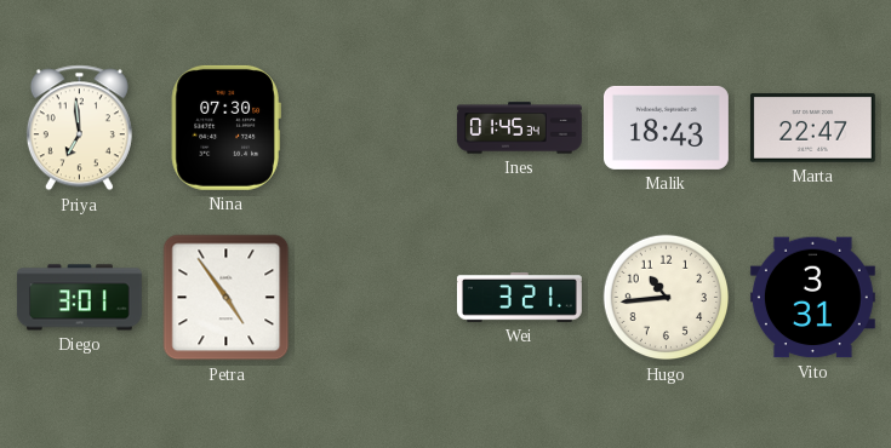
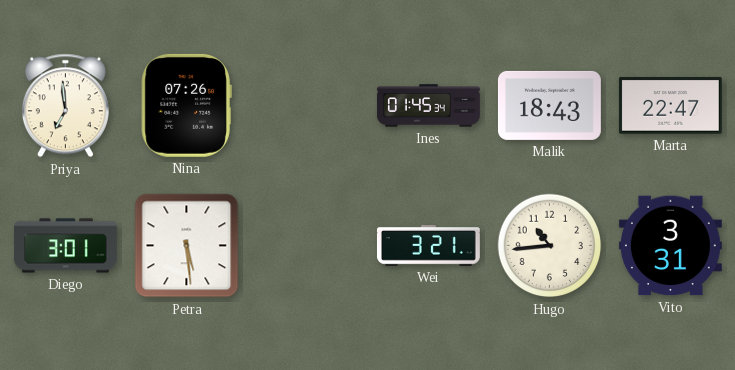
Nina: 07:30 -> 07:26 (186, 105)
Petra: 4:54 -> 5:29 (187, 246)
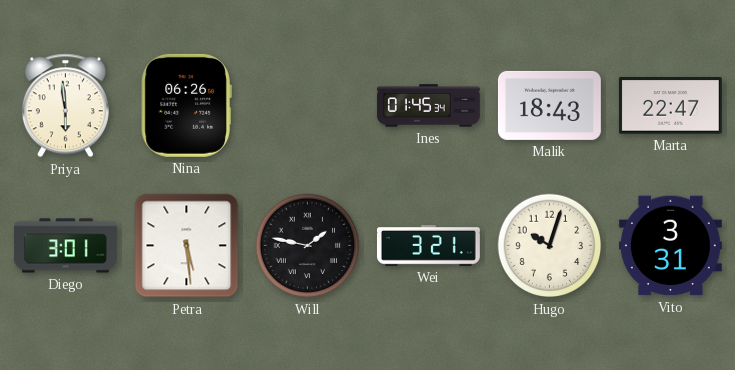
Priya: 6:59 -> 5:59 (65, 106)
Nina: 07:26 -> 06:26 (186, 105)
Will: none -> 1:47 (308, 246)
Hugo: 10:44 -> 10:03 (550, 246)
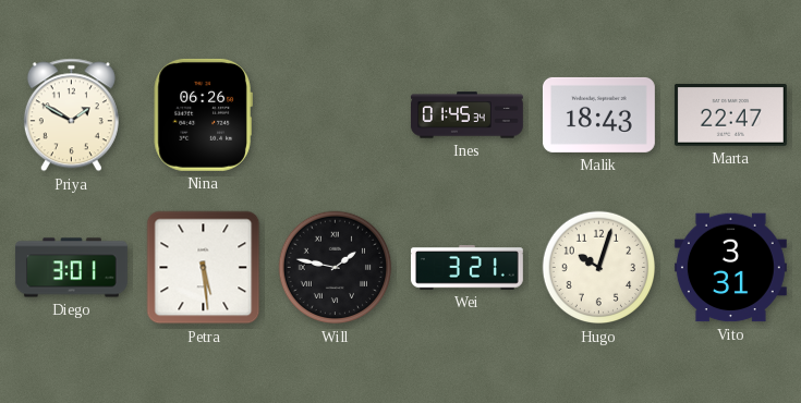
Priya: 5:59 -> 1:50 (71, 115)
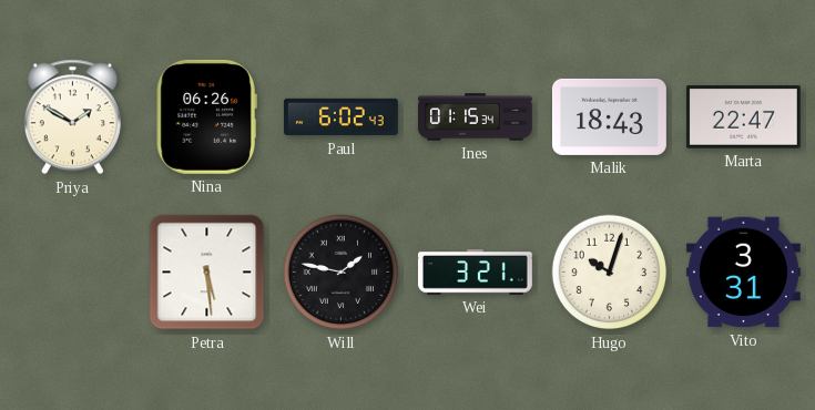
Paul: none -> 6:02 (340, 117)
Ines: 01:45 -> 01:15 (475, 117)
Diego: 3:01 -> none (71, 268)
